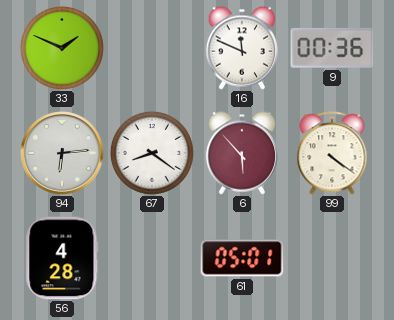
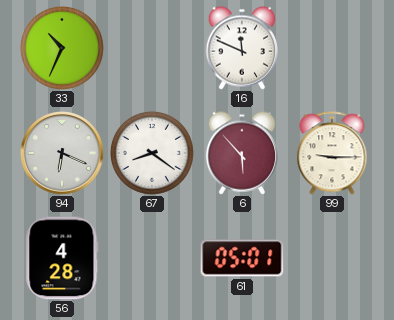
33: 1:49 -> 10:34 (62, 48)
9: 00:36 -> none (332, 48)
94: 6:14 -> 6:19 (62, 153)
99: 4:21 -> 9:15 (332, 153)
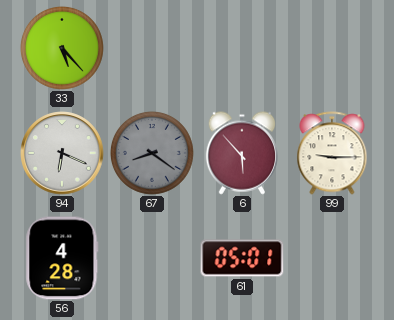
33: 10:34 -> 5:23 (62, 48)
16: 11:49 -> none (241, 48)
67 dial: white -> grey (152, 153)
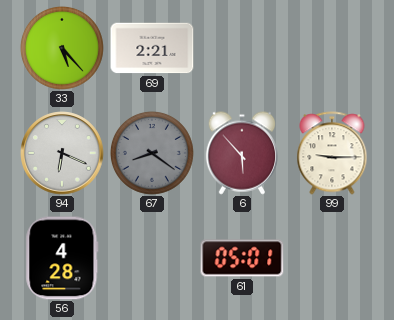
69: none -> 2:21 (152, 48)
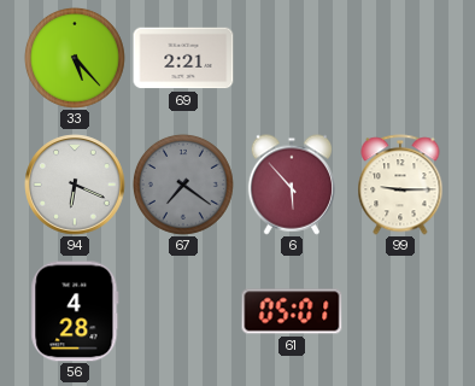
67: 8:21 -> 7:21 (183, 185)
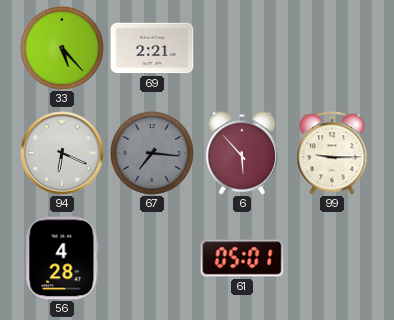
67: 7:21 -> 7:16 (152, 153)
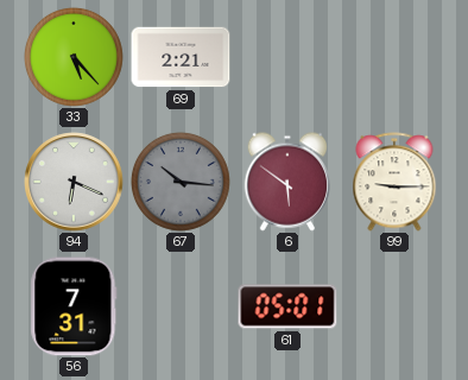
67: 7:16 -> 10:16 (181, 182)
6: 5:53 -> 5:51 (286, 182)
56: 4:28 -> 7:31 (74, 306)
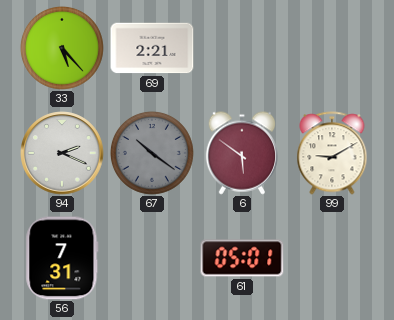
94: 6:19 -> 2:19 (62, 153)
67: 10:16 -> 10:21 (152, 153)
99: 9:15 -> 9:10 (332, 153)
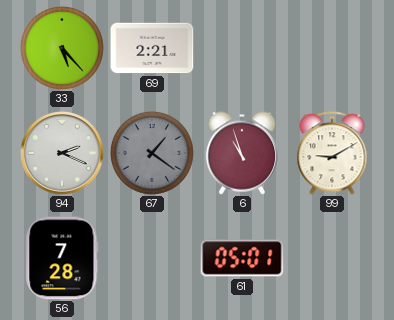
67: 10:21 -> 1:21 (152, 153)
6: 5:51 -> 10:57 (241, 153)
56: 7:31 -> 7:28 (62, 258)
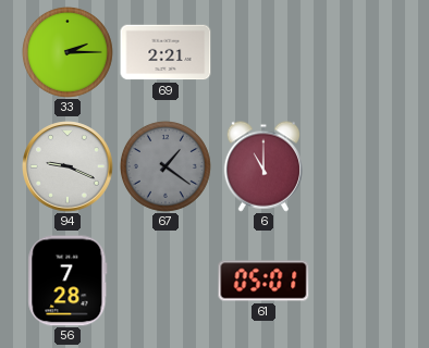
33: 5:23 -> 2:15 (68, 52)
94: 2:19 -> 9:19 (68, 166)
6: 10:57 -> 11:00 (262, 166)
99: 9:10 -> none (332, 153)
